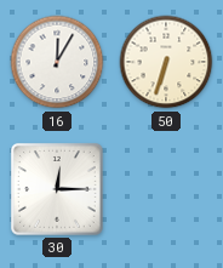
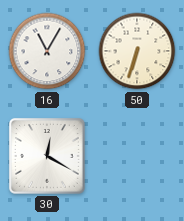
16: 12:05 -> 11:05 (47, 51)
30: 12:15 -> 12:20 (47, 156)
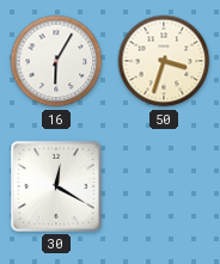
16: 11:05 -> 6:05 (56, 61)
50: 6:33 -> 3:33 (164, 61)
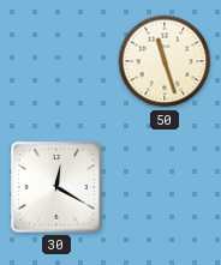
16: 6:05 -> none (56, 61)
50: 3:33 -> 11:27 (165, 61)
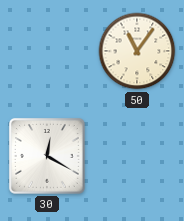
50: 11:27 -> 11:06 (137, 51)
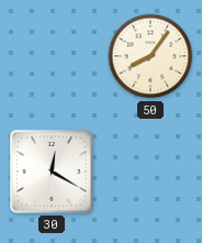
50: 11:06 -> 8:06 (150, 56)
